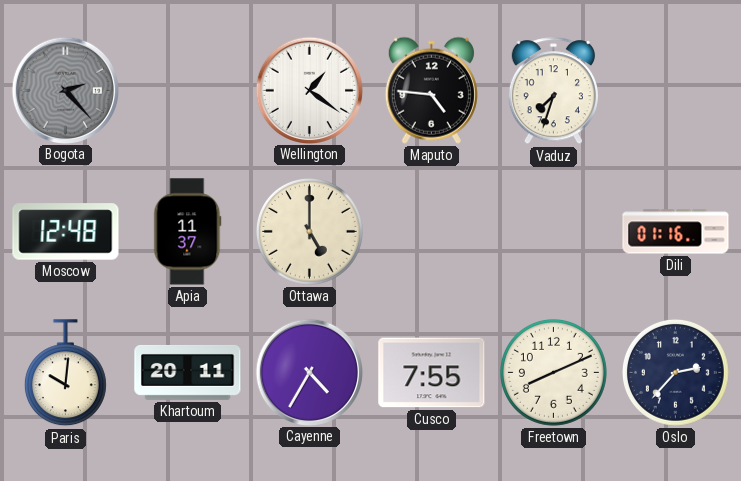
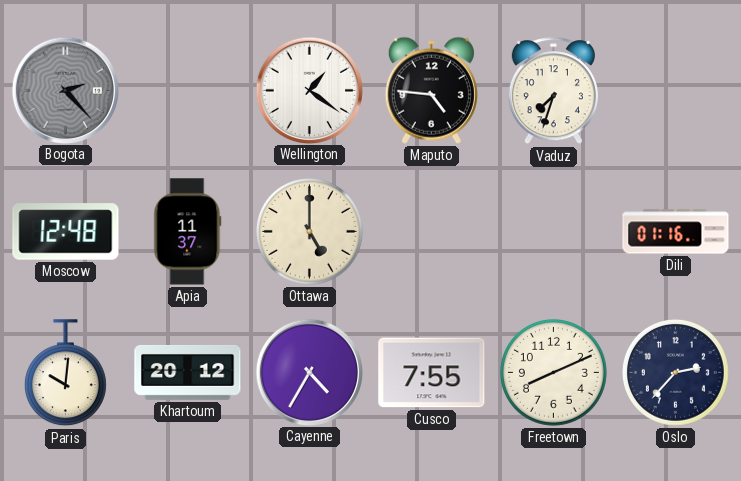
Khartoum: 20:11 -> 20:12 (188, 373)
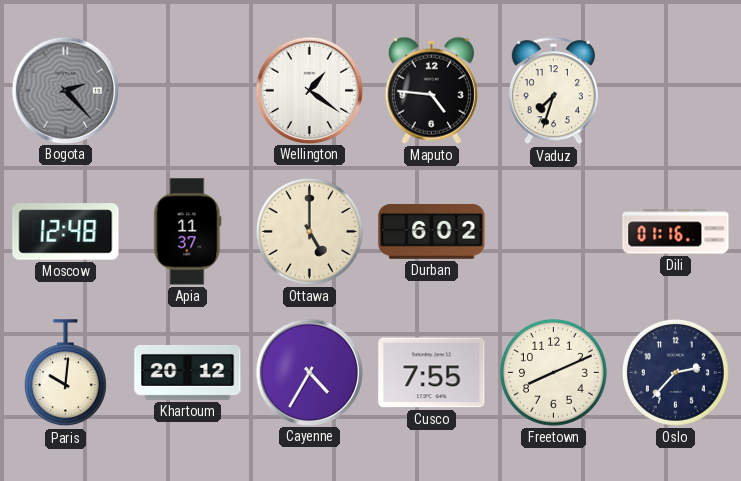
Durban: none -> 6:02 (432, 231)
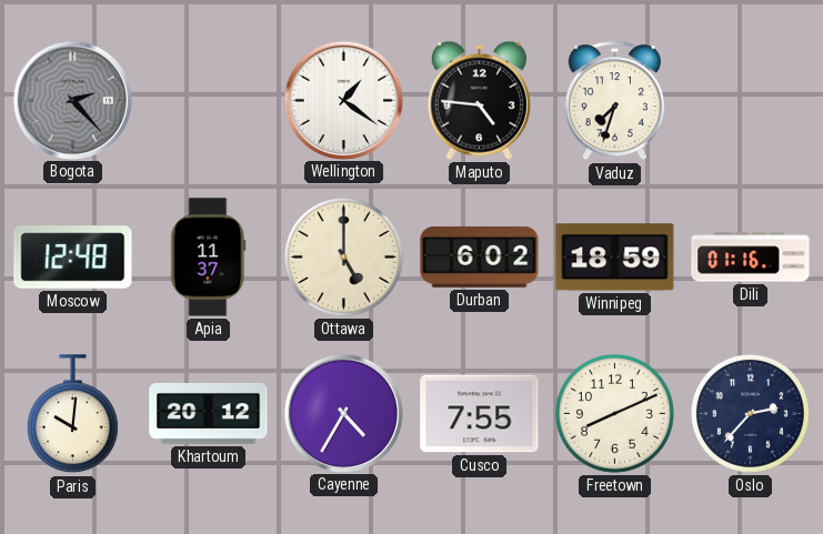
Winnipeg: none -> 18:59 (615, 258)
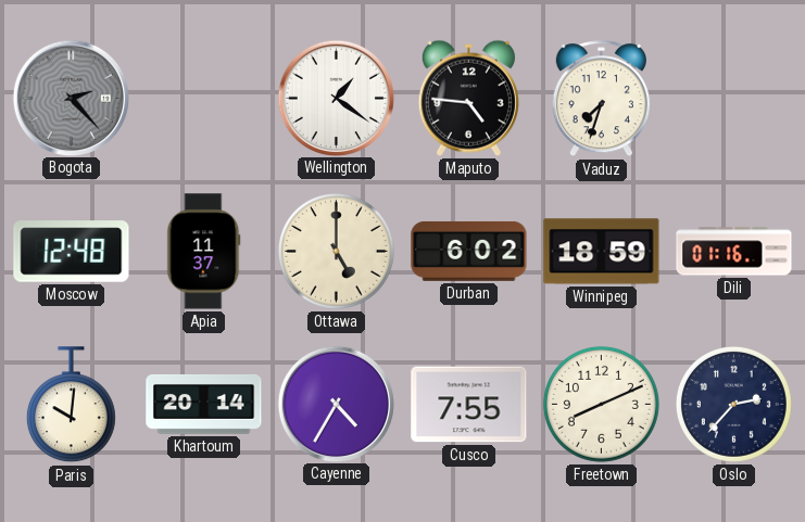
Khartoum: 20:12 -> 20:14 (204, 405)
